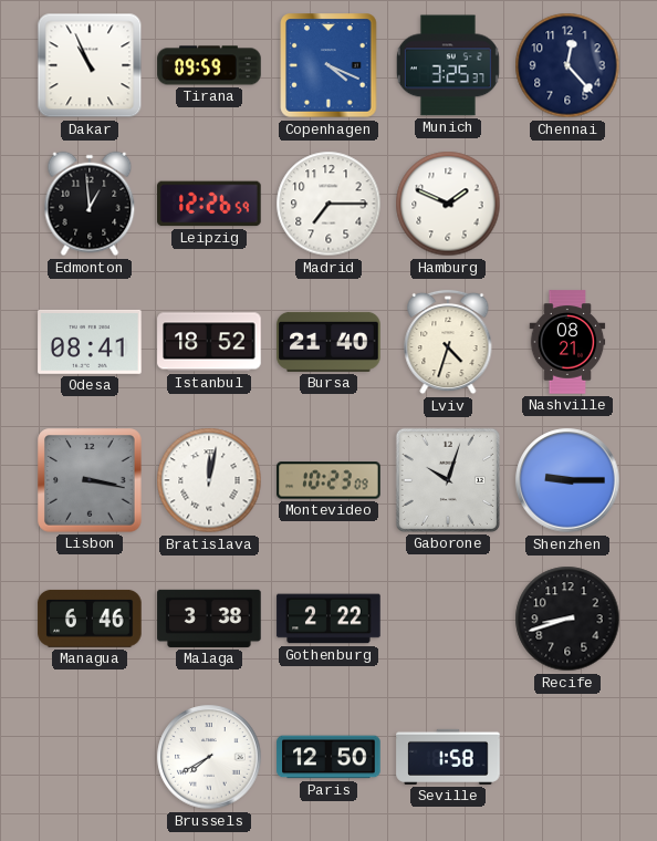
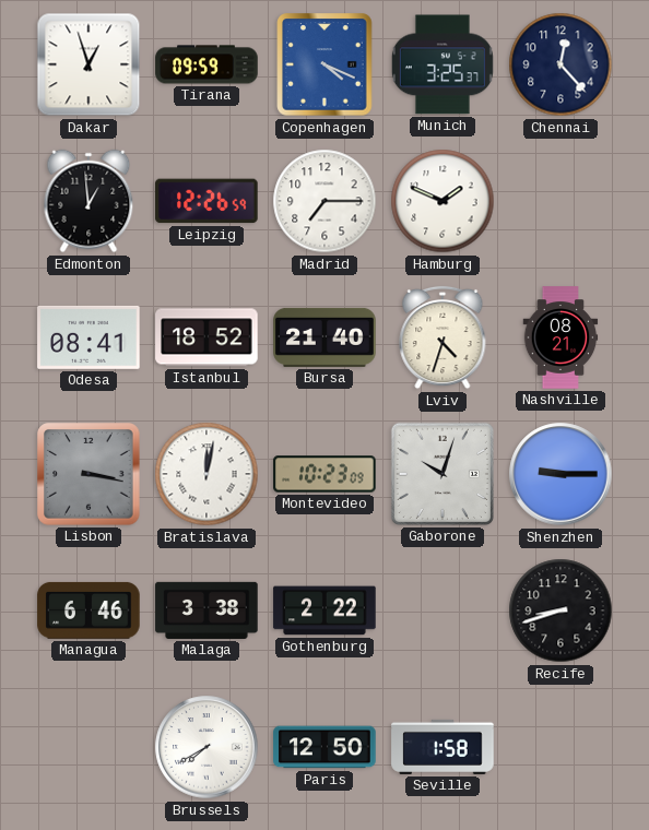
Dakar: 10:56 -> 12:57 (88, 64)
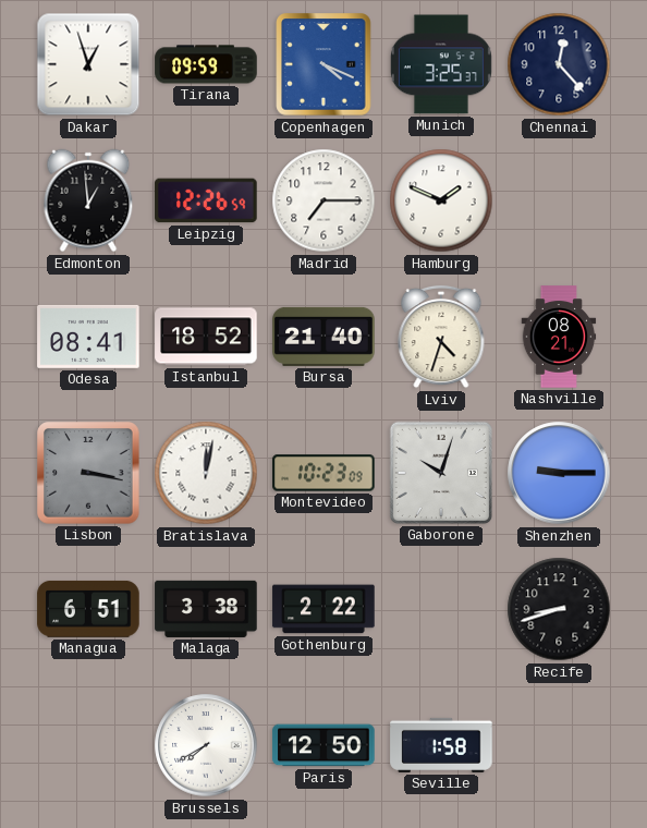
Managua: 6:46 -> 6:51 (88, 609)
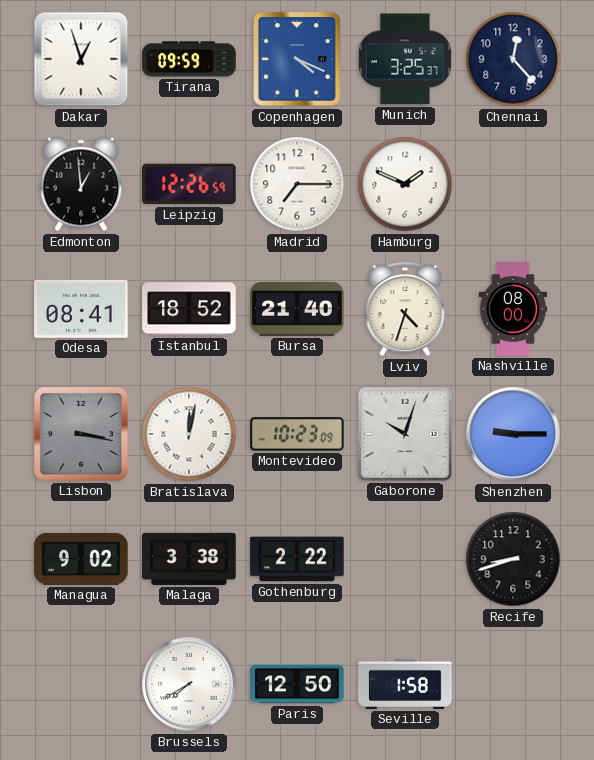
Nashville: 08:21 -> 08:00 (513, 309)
Managua: 6:51 -> 9:02 (81, 559)
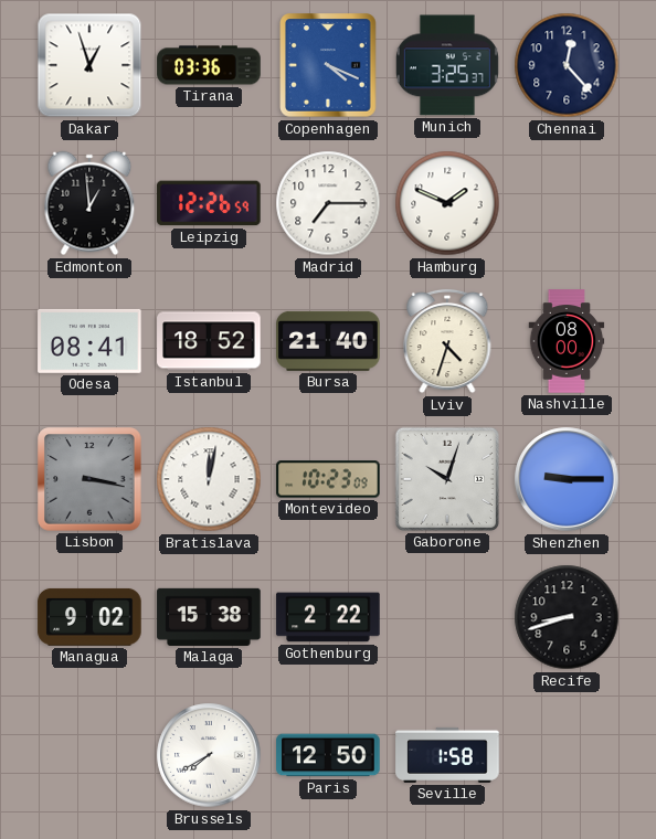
Tirana: 09:59 -> 03:36 (209, 65)
Malaga: 3:38 -> 15:38 (209, 617)
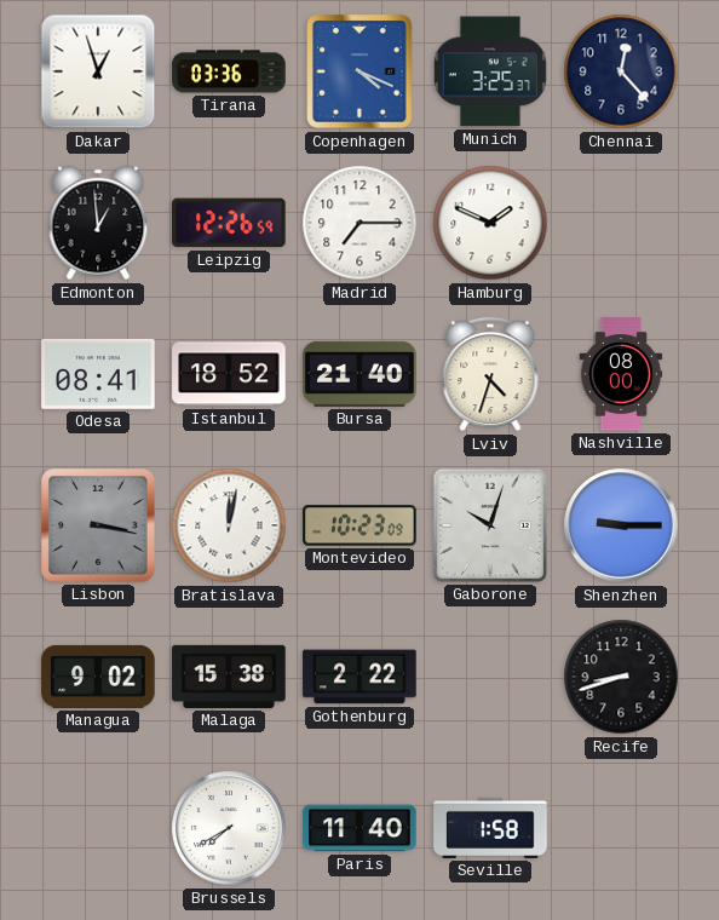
Paris: 12:50 -> 11:40 (359, 828)
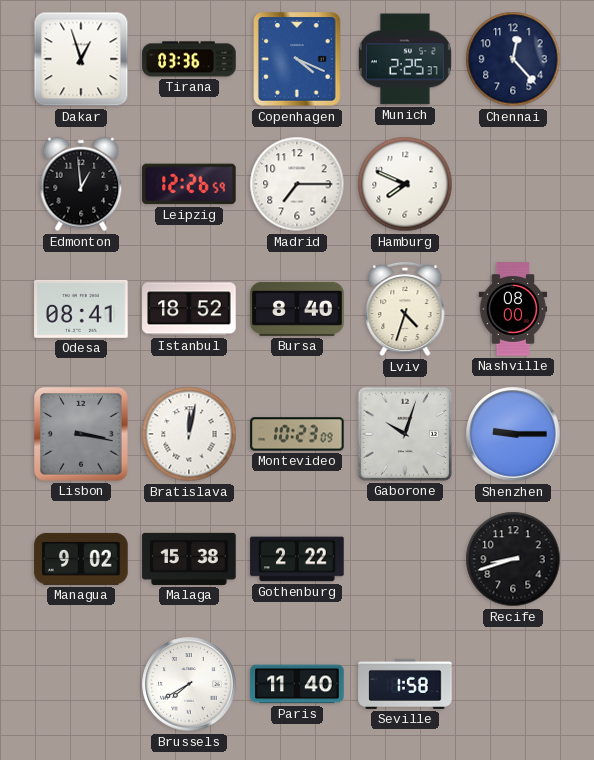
Munich: 3:25 -> 2:25 (405, 59)
Hamburg: 1:49 -> 7:49 (405, 184)
Bursa: 21:40 -> 8:40 (297, 309)
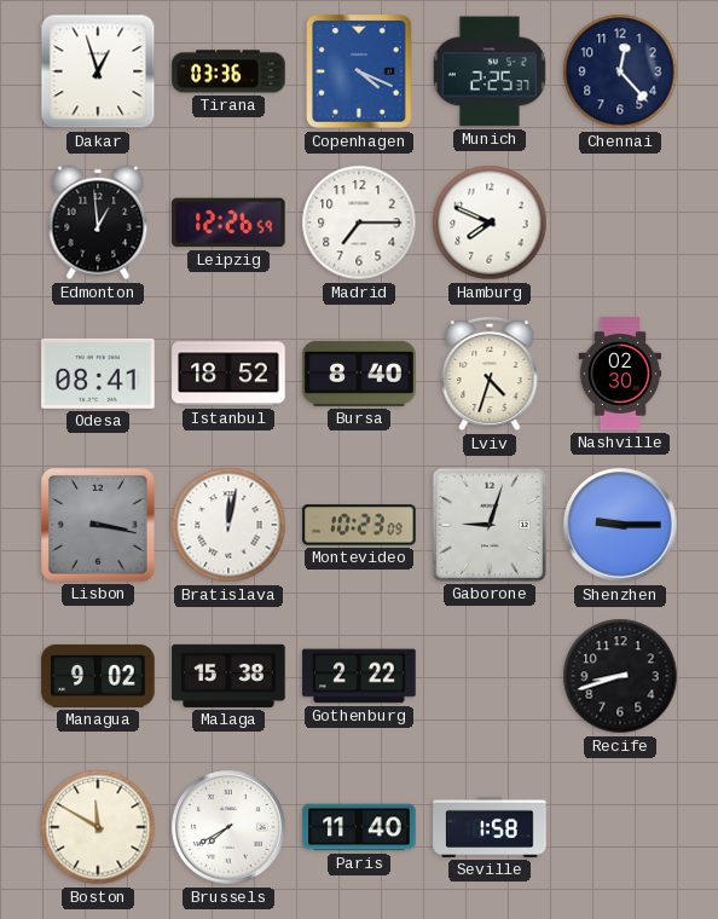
Nashville: 08:00 -> 02:30 (620, 374)
Gaborone: 10:03 -> 9:03 (490, 525)
Boston: none -> 11:50 (98, 827)
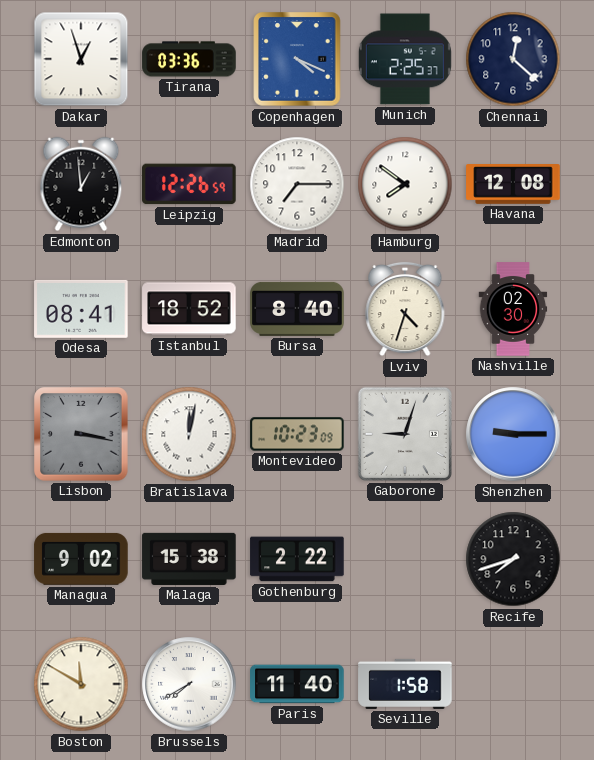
Chennai: 12:23 -> 12:22 (513, 59)
Hamburg: 7:49 -> 7:51 (405, 184)
Havana: none -> 12:08 (513, 185)
Recife: 8:42 -> 7:42 (513, 559)
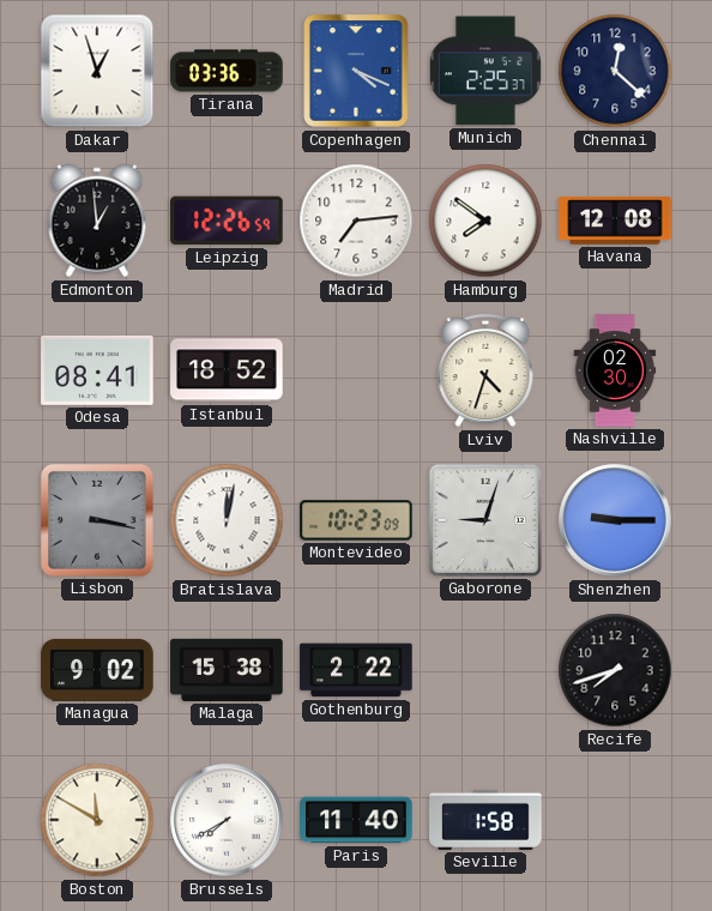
Madrid: 7:15 -> 7:14 (356, 221)
Bursa: 8:40 -> none (297, 309)
